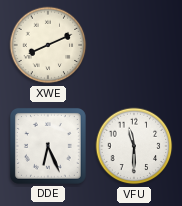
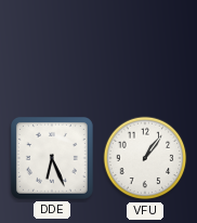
XWE: 8:11 -> none (48, 45)
VFU: 11:30 -> 1:06 (145, 158)
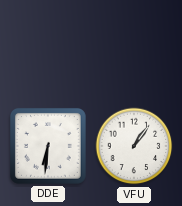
DDE: 6:26 -> 6:31 (48, 146)
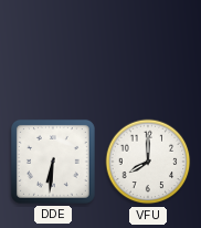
VFU: 1:06 -> 8:00 (148, 162)
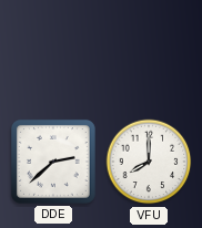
DDE: 6:31 -> 2:38 (53, 162)
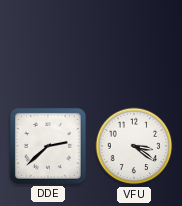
VFU: 8:00 -> 3:21 (134, 146)
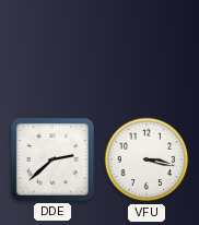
VFU: 3:21 -> 3:17 (147, 159)
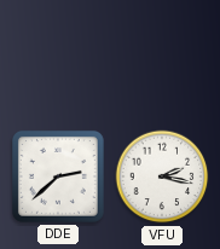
VFU: 3:17 -> 2:17 (162, 176)
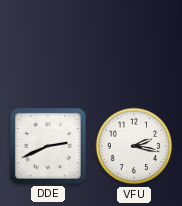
DDE: 2:38 -> 2:41 (48, 146)
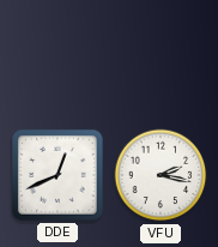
DDE: 2:41 -> 12:41 (57, 175)
